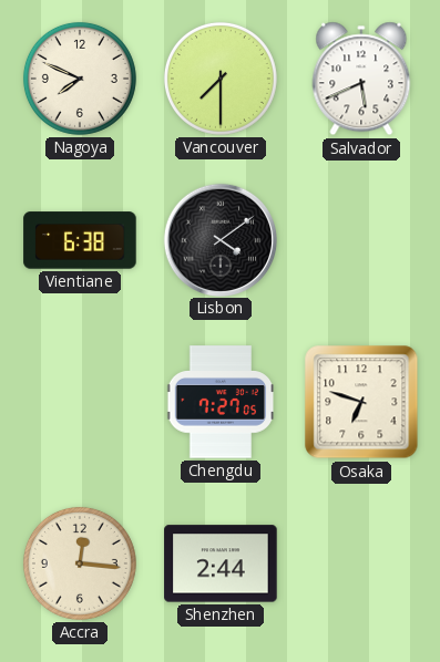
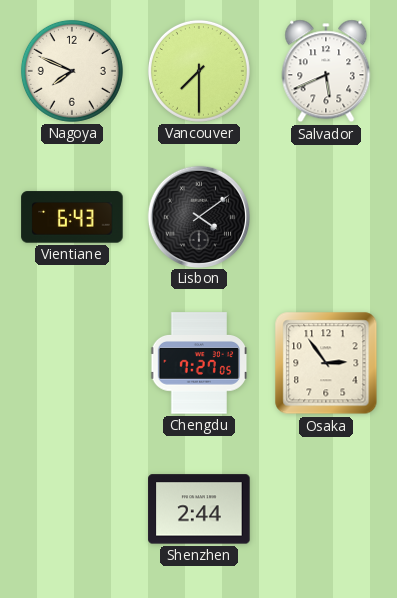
Vientiane: 6:38 -> 6:43 (72, 217)
Osaka: 6:48 -> 2:54 (326, 363)
Accra: 12:16 -> none (80, 563)
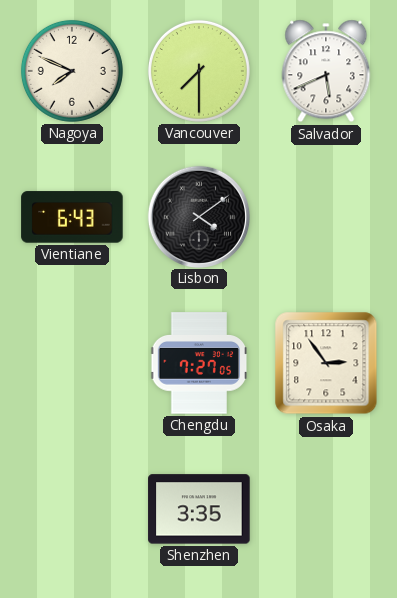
Shenzhen: 2:44 -> 3:35 (199, 509)
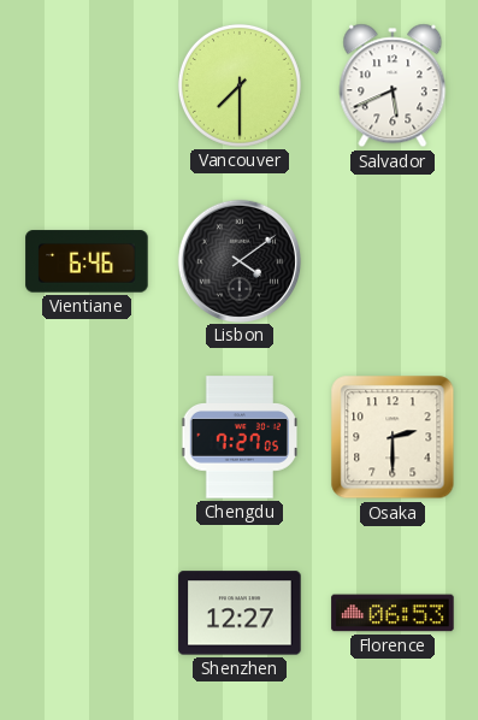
Nagoya: 7:49 -> none (72, 71)
Vientiane: 6:43 -> 6:46 (87, 261)
Osaka: 2:54 -> 2:30 (393, 437)
Shenzhen: 3:35 -> 12:27 (240, 613)
Florence: none -> 06:53 (393, 613)
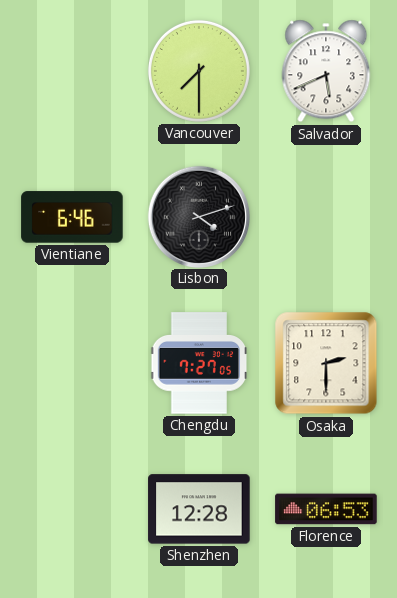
Lisbon: 4:09 -> 4:12 (198, 216)
Shenzhen: 12:27 -> 12:28 (199, 509)
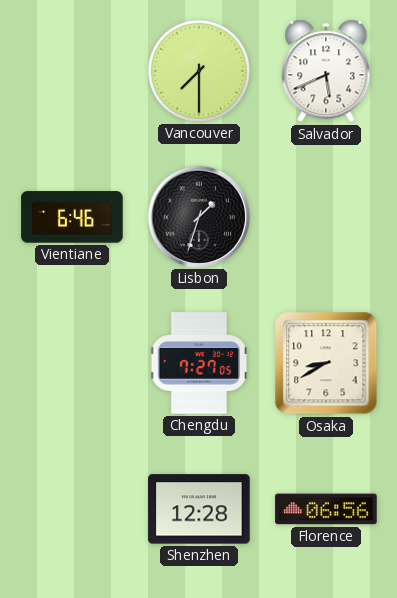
Lisbon: 4:12 -> 1:33 (198, 216)
Osaka: 2:30 -> 8:40 (326, 363)
Florence: 06:53 -> 06:56 (326, 509)
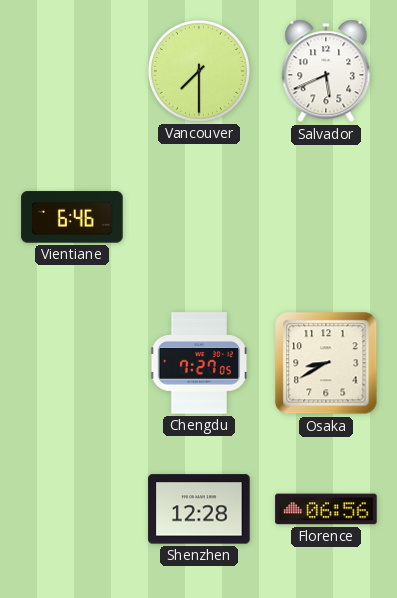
Lisbon: 1:33 -> none (198, 216)
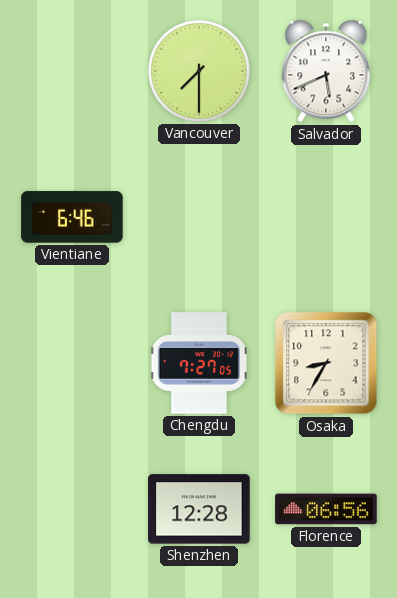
Osaka: 8:40 -> 8:35 (326, 363)
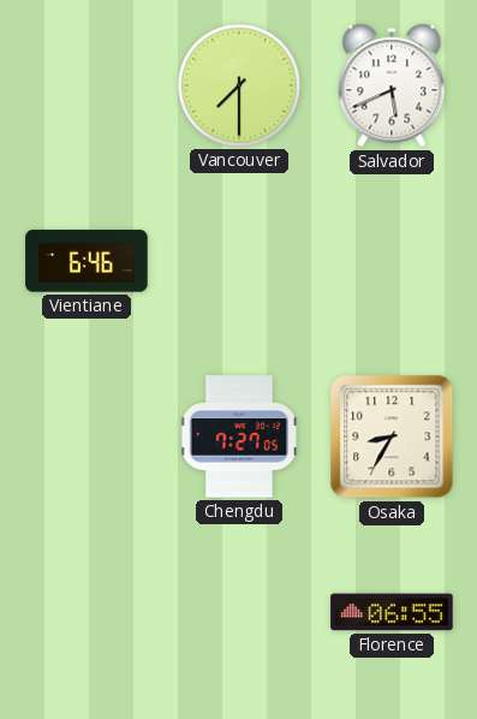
Shenzhen: 12:28 -> none (199, 509)
Florence: 06:56 -> 06:55 (392, 612)
